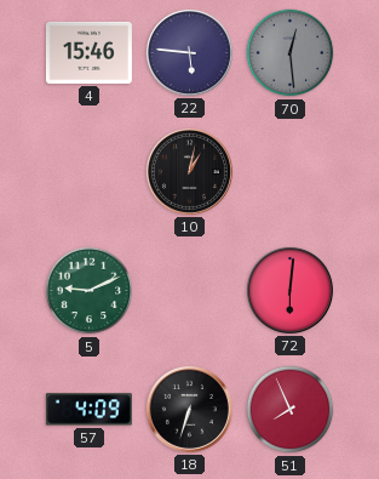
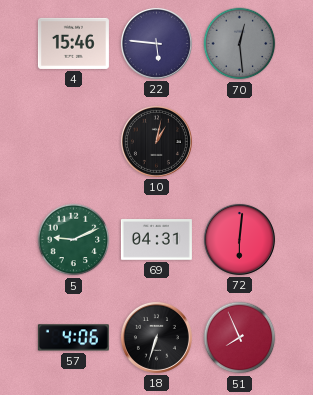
69: none -> 04:31 (156, 240)
57: 4:09 -> 4:06 (73, 338)
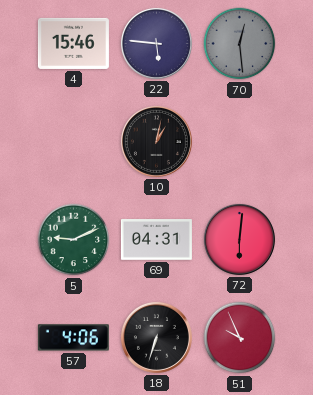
51: 7:56 -> 9:56 (240, 338)
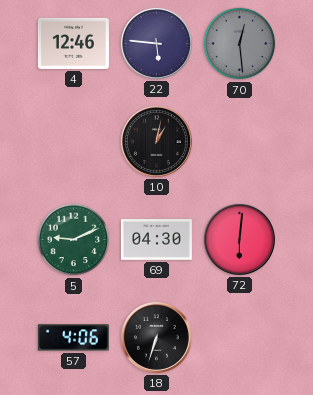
4: 15:46 -> 12:46 (73, 43)
69: 04:31 -> 04:30 (156, 240)
51: 9:56 -> none (240, 338)
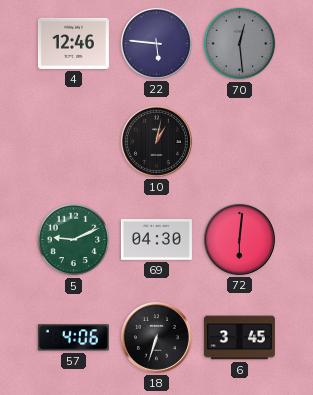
6: none -> 3:45 (239, 338)
